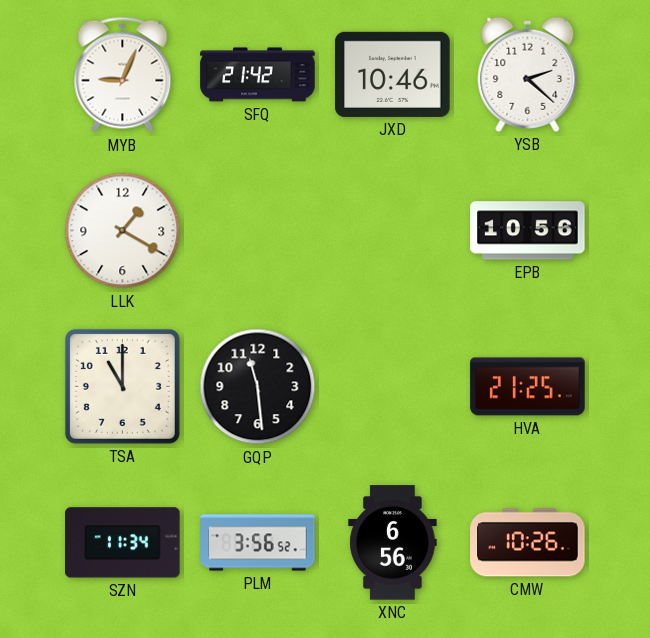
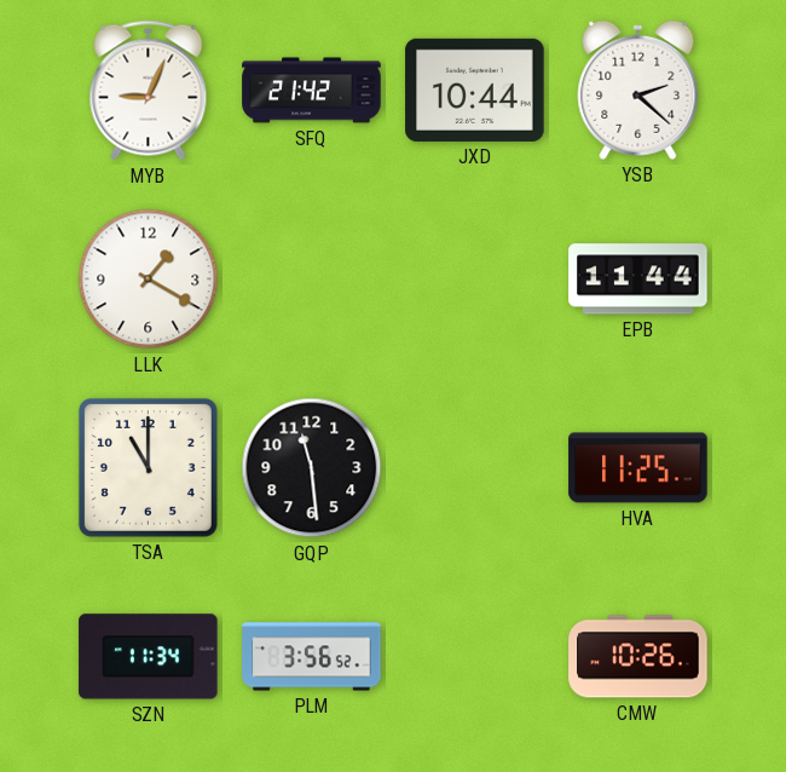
JXD: 10:46 -> 10:44 (475, 90)
EPB: 10:56 -> 11:44 (638, 280)
HVA: 21:25 -> 11:25 (638, 468)
XNC: 6:56 -> none (393, 543)
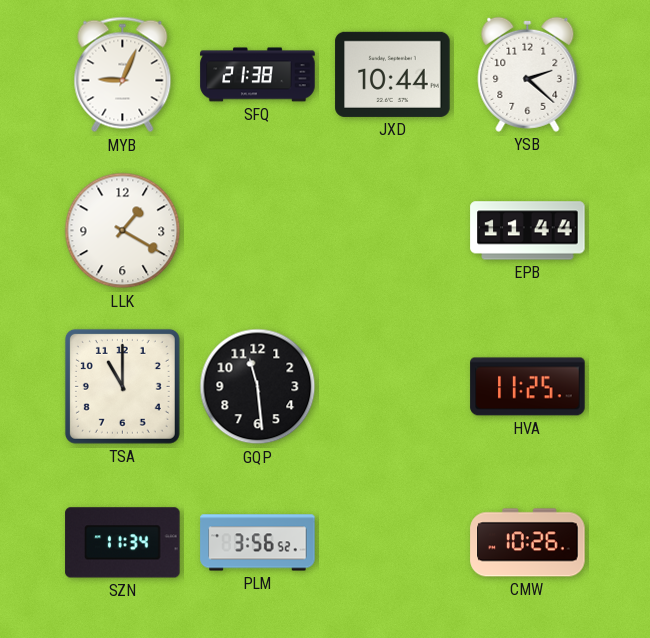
SFQ: 21:42 -> 21:38 (258, 75)
